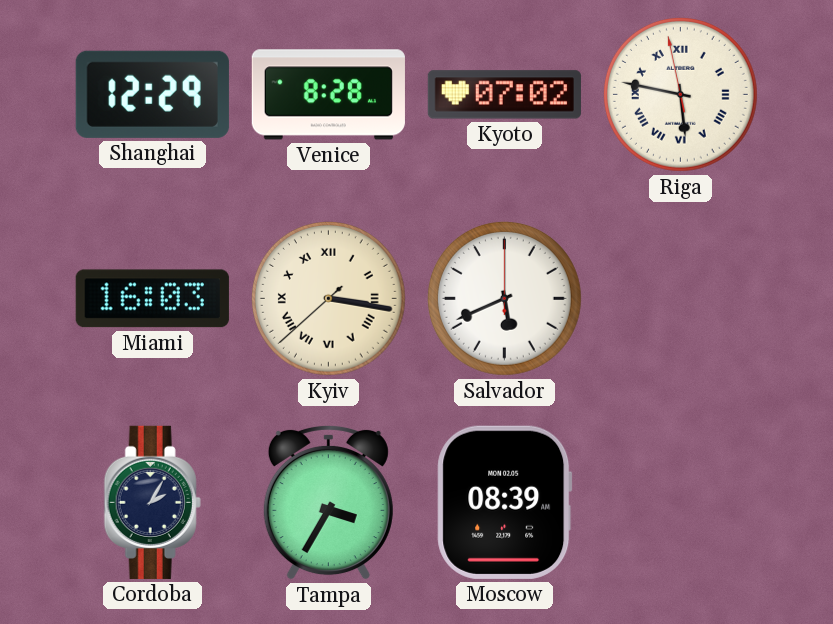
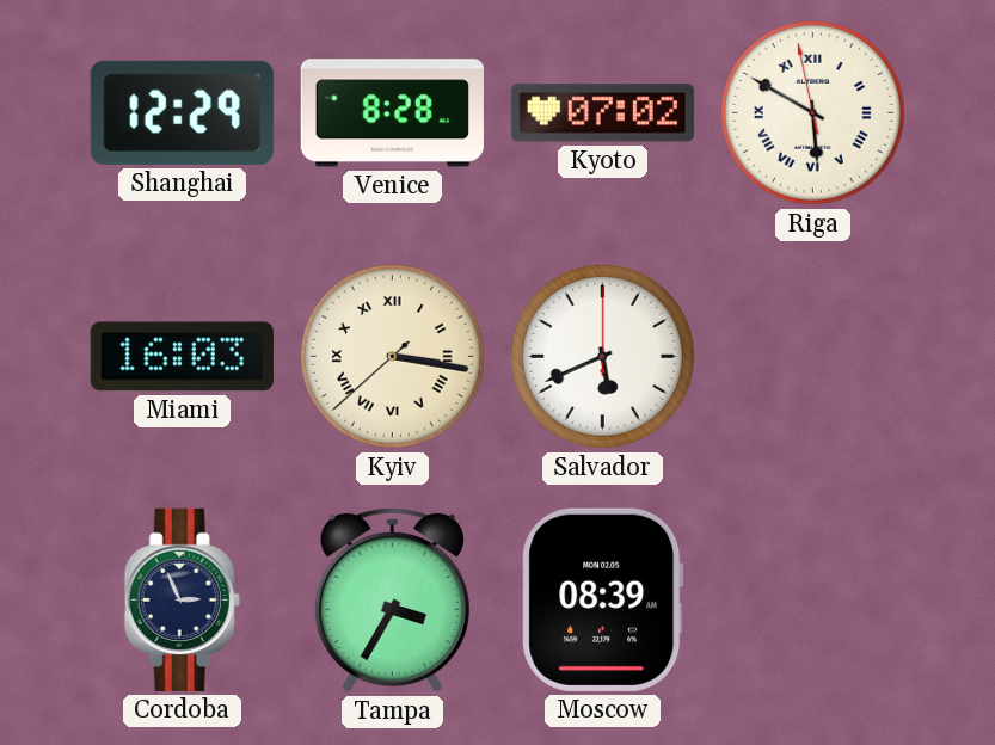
Riga: 5:46 -> 5:49 (812, 112)
Cordoba: 2:05 -> 2:56 (182, 599)
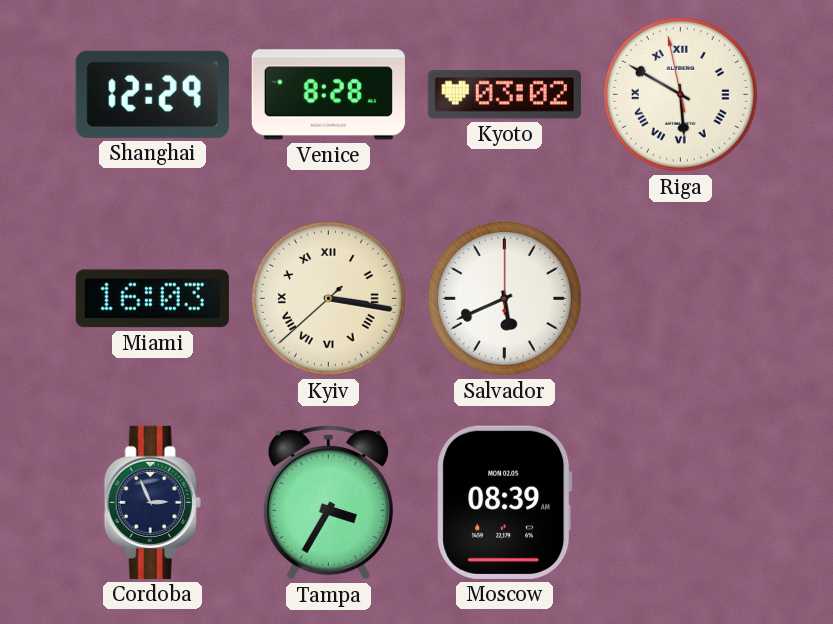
Kyoto: 07:02 -> 03:02 (504, 95)
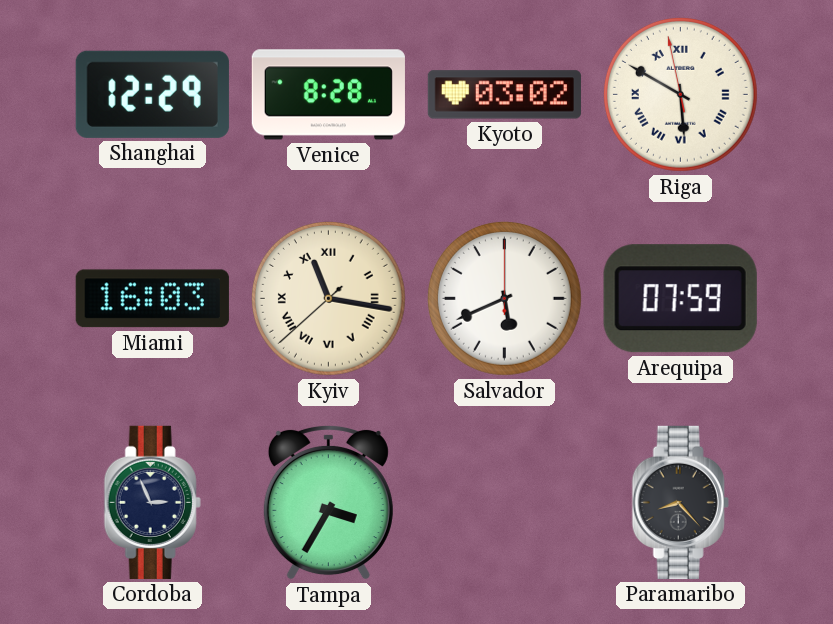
Kyiv: 3:16 -> 11:16 (328, 298)
Arequipa: none -> 07:59 (680, 299)
Moscow: 08:39 -> none (505, 502)
Paramaribo: none -> 8:23 (680, 502)
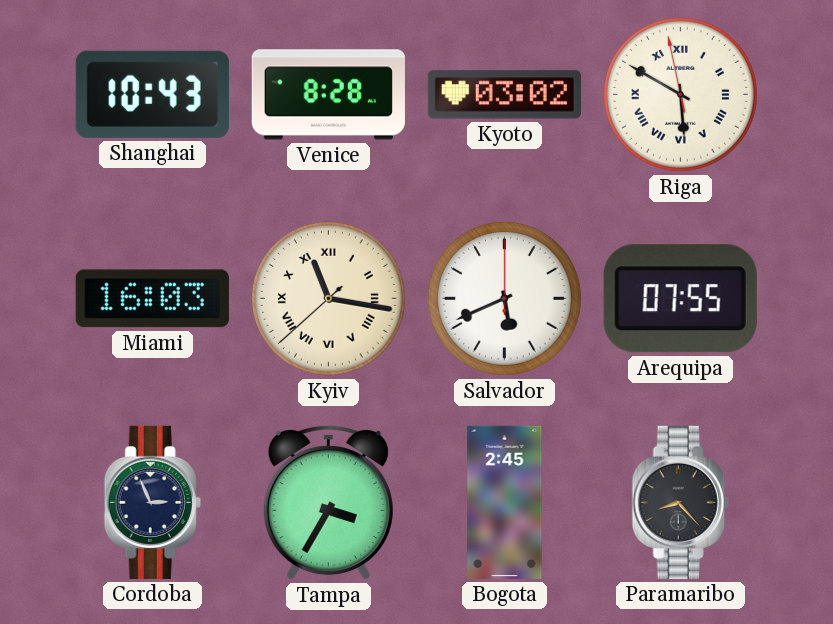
Shanghai: 12:29 -> 10:43 (152, 94)
Arequipa: 07:59 -> 07:55 (680, 299)
Bogota: none -> 2:45 (505, 502)
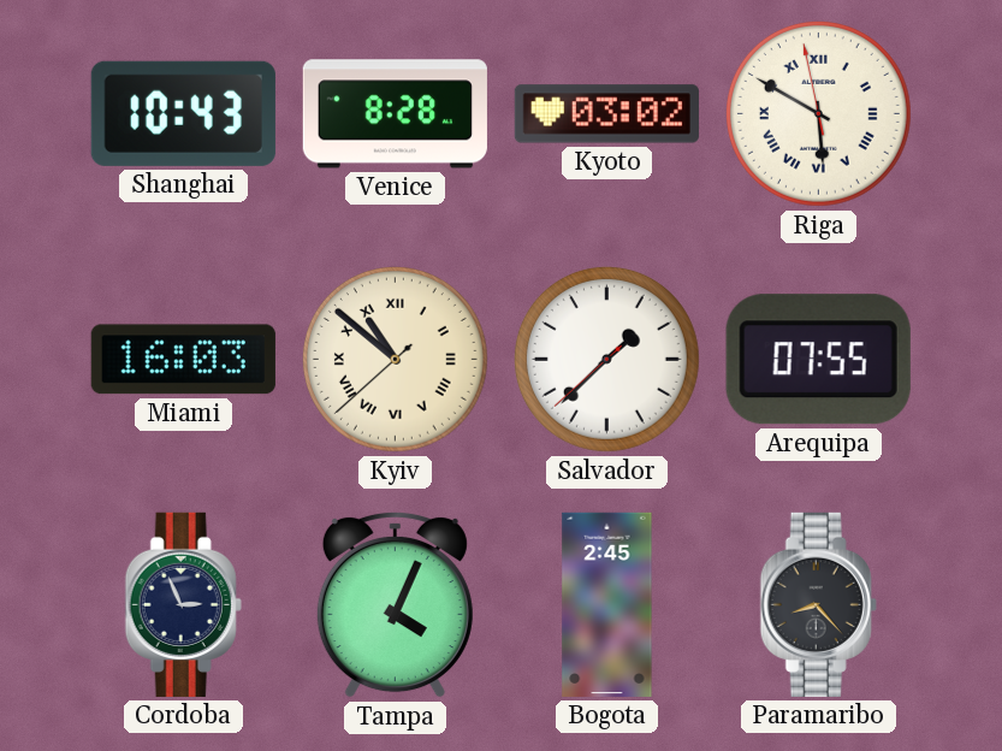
Kyiv: 11:16 -> 10:51 (395, 359)
Salvador: 5:41 -> 1:37 (606, 359)
Tampa: 3:35 -> 4:04 (395, 604)
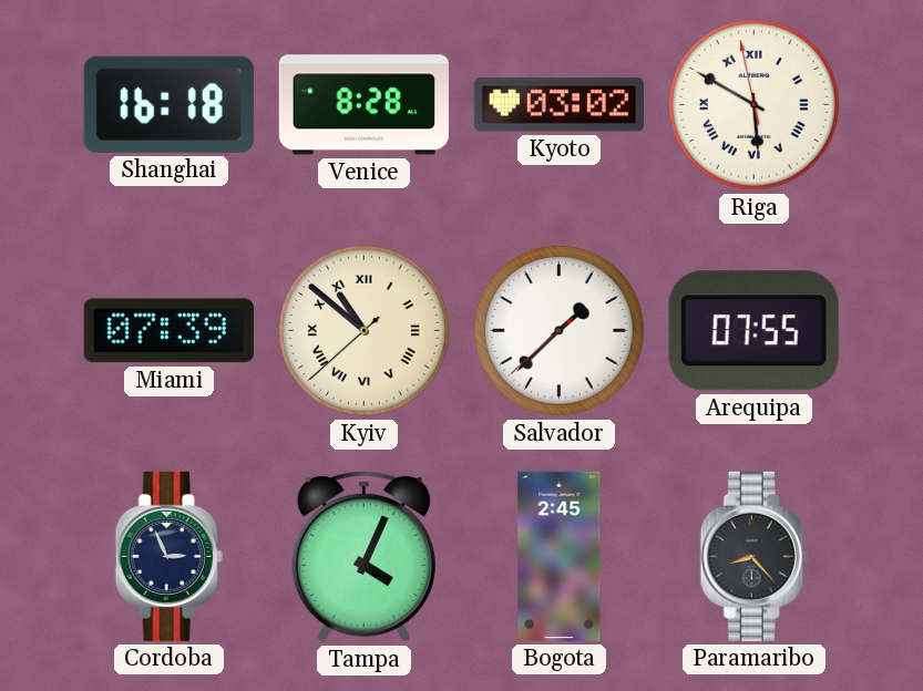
Shanghai: 10:43 -> 16:18 (168, 104)
Miami: 16:03 -> 07:39 (168, 331)
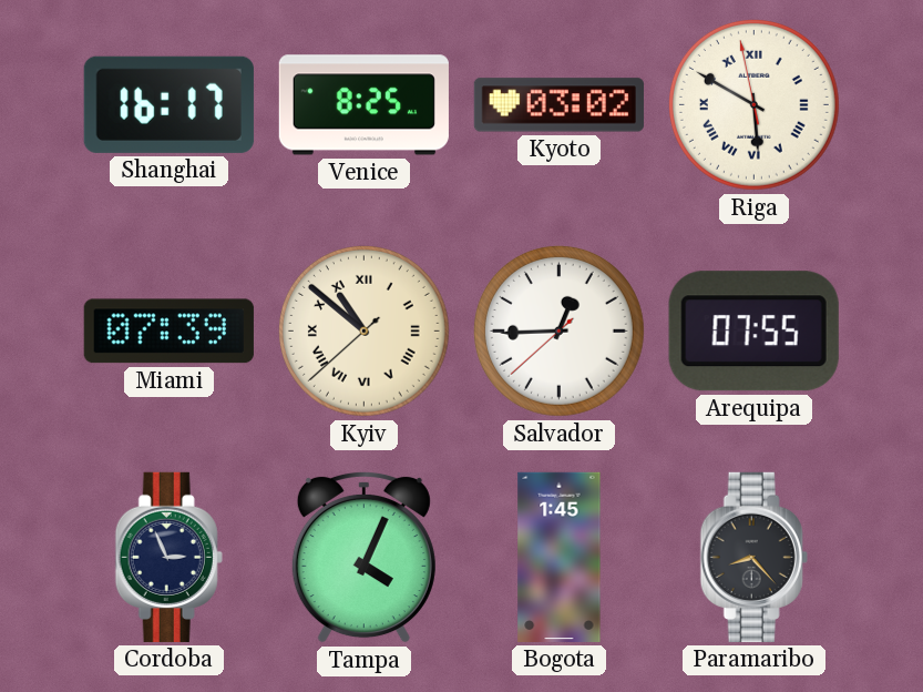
Shanghai: 16:18 -> 16:17 (168, 104)
Venice: 8:28 -> 8:25 (363, 105)
Salvador: 1:37 -> 12:44 (558, 330)
Bogota: 2:45 -> 1:45 (560, 557)
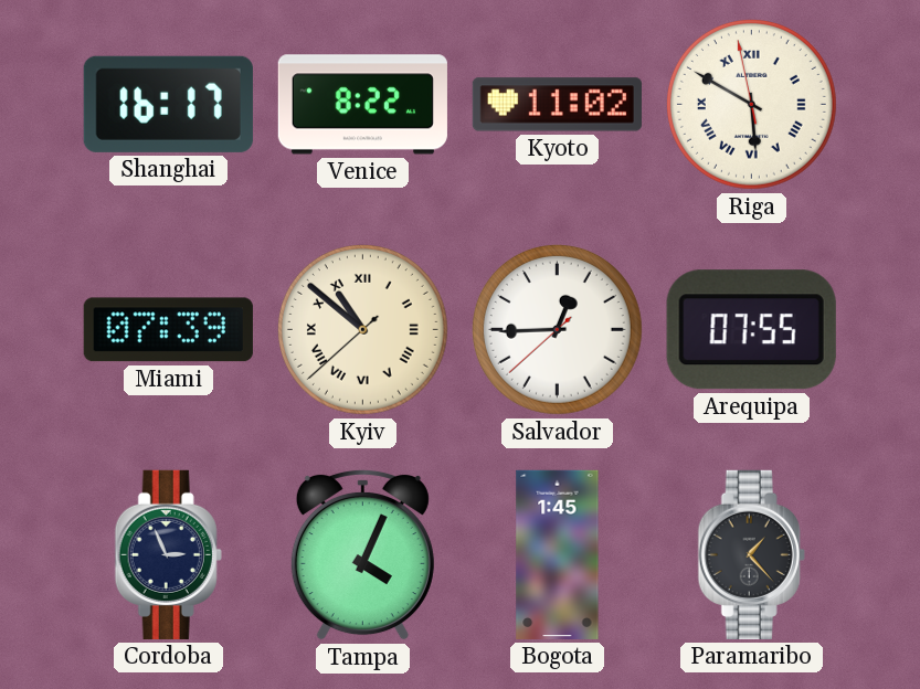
Venice: 8:25 -> 8:22 (362, 105)
Kyoto: 03:02 -> 11:02 (557, 105)
Paramaribo: 8:23 -> 1:23 (751, 554)
